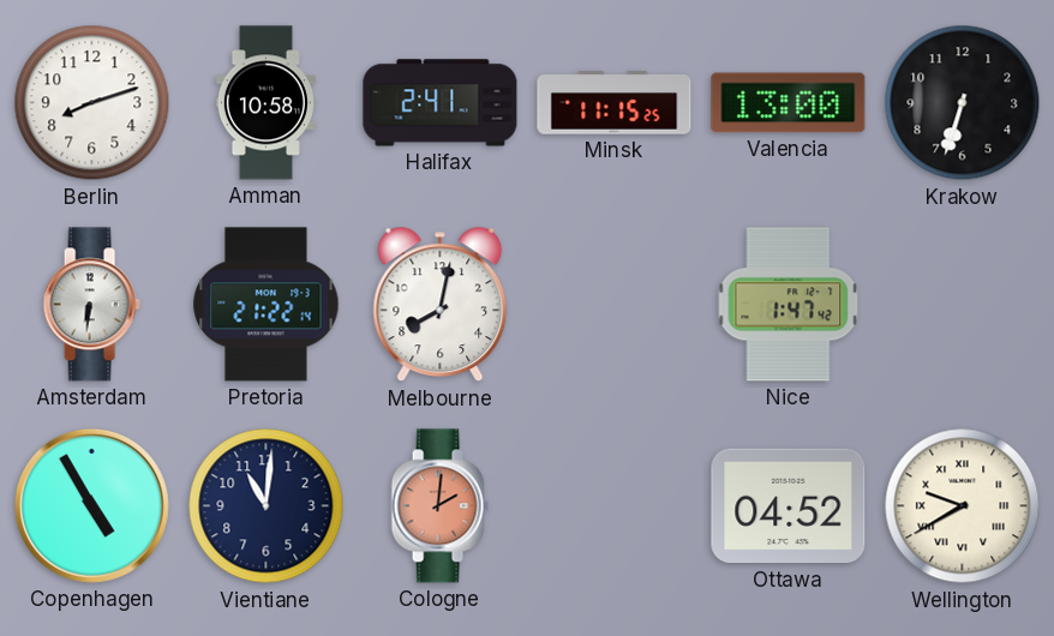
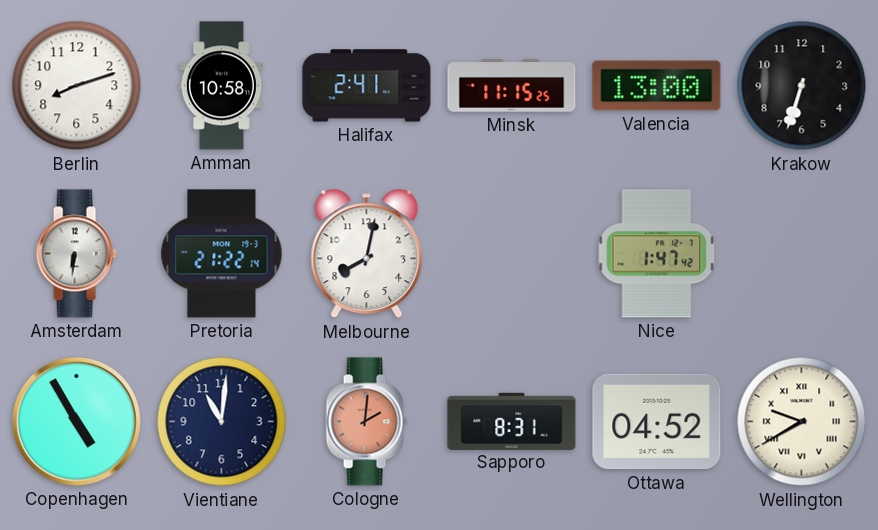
Sapporo: none -> 8:31 (512, 421)
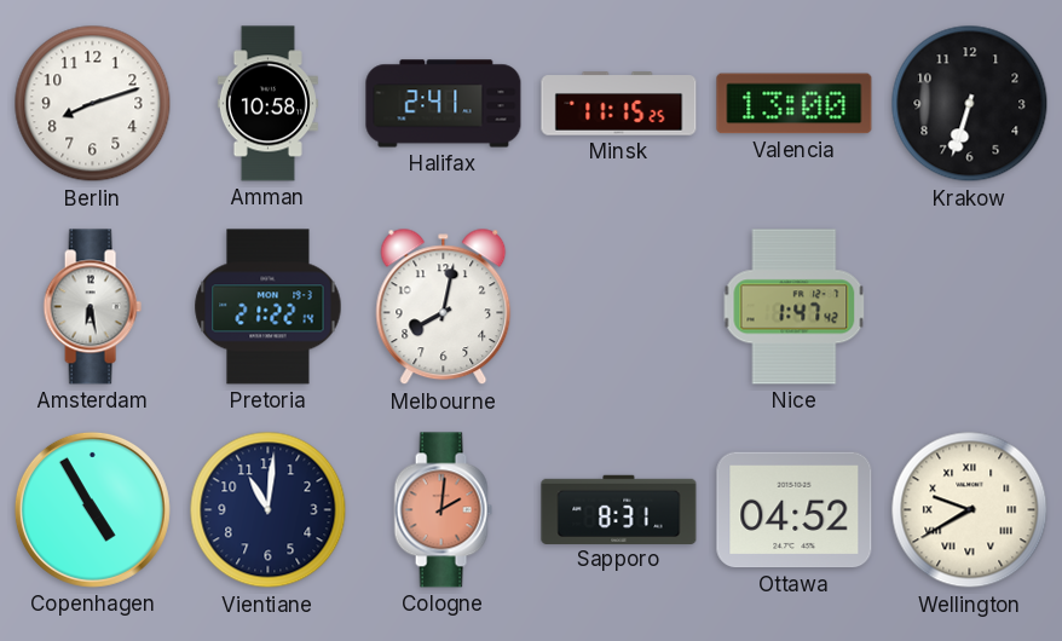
Amsterdam: 6:31 -> 6:28 (92, 307)
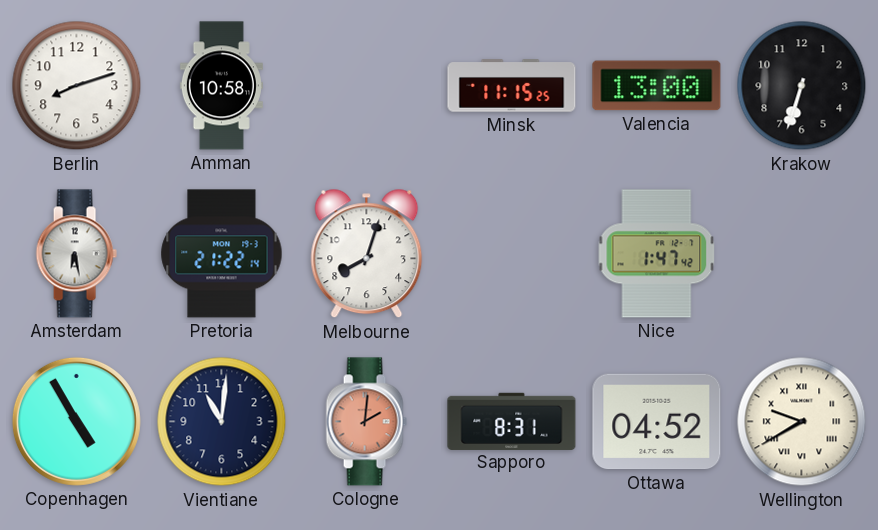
Halifax: 2:41 -> none (444, 104)
Melbourne: 8:02 -> 8:03 (367, 254)
